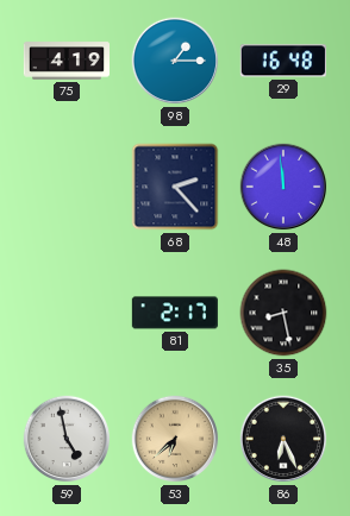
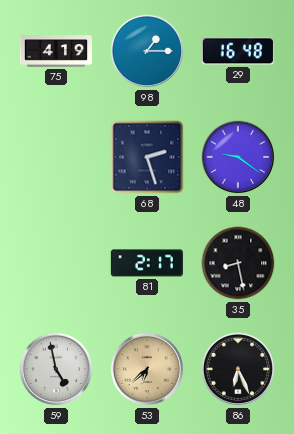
68: 2:23 -> 2:27 (147, 157)
48: 11:59 -> 9:21 (238, 157)
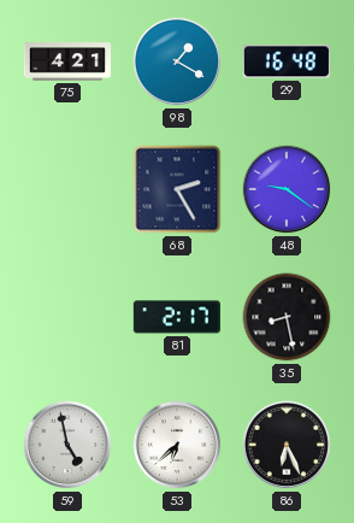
75: 4:19 -> 4:21 (66, 61)
98: 1:15 -> 1:20 (177, 61)
68: 2:27 -> 2:25 (177, 189)
53 dial: champagne -> white (177, 445)
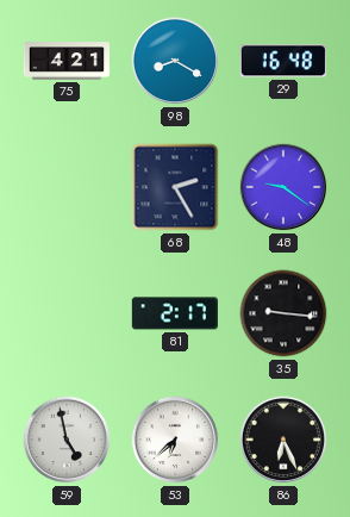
98: 1:20 -> 8:20 (175, 61)
35: 8:28 -> 9:16 (283, 313)
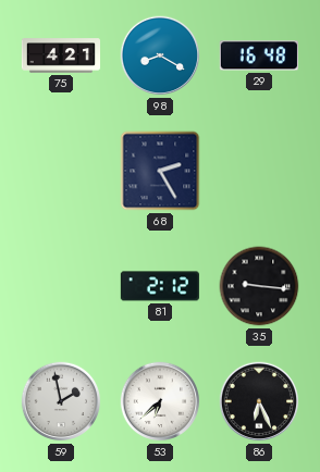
48: 9:21 -> none (283, 187)
81: 2:17 -> 2:12 (160, 286)
59: 4:58 -> 1:58 (61, 401)
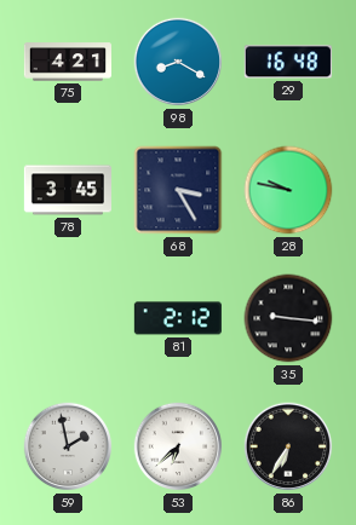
78: none -> 3:45 (68, 190)
68: 2:25 -> 3:25 (178, 190)
28: none -> 9:47 (288, 190)
86: 6:26 -> 6:35 (288, 446)
